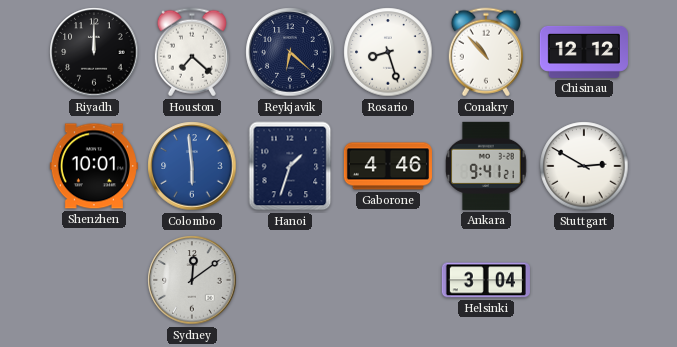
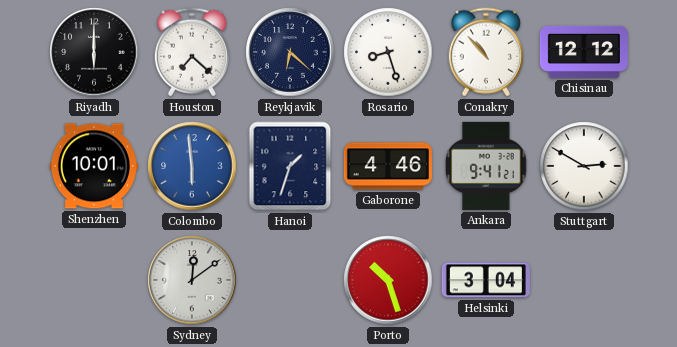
Riyadh: 12:00 -> 6:00 (94, 52)
Porto: none -> 10:27 (388, 280)
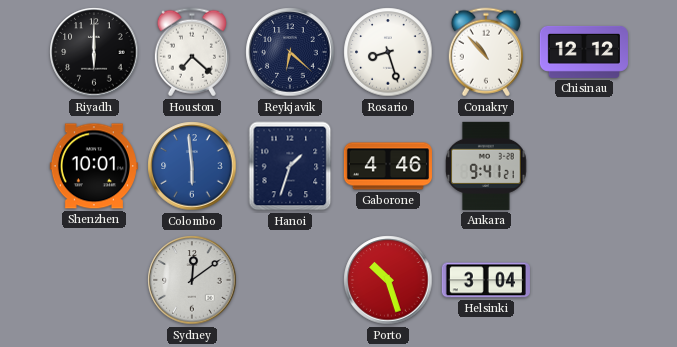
Stuttgart: 2:50 -> none (584, 166)
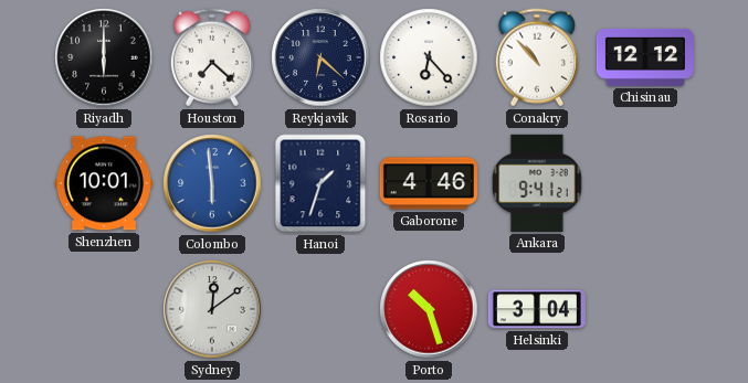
Rosario: 8:27 -> 6:23 (429, 57)
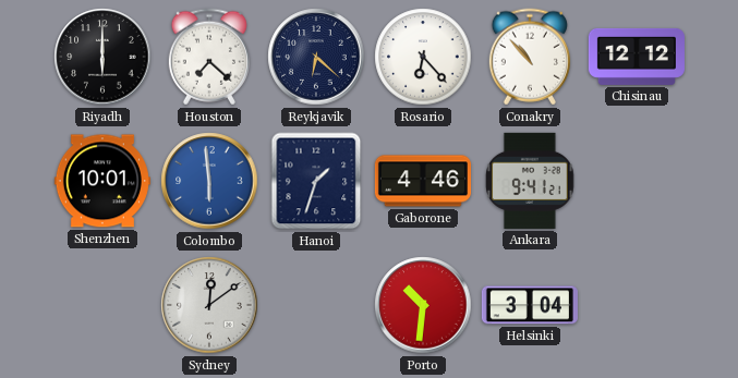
Porto: 10:27 -> 10:31 (423, 305)
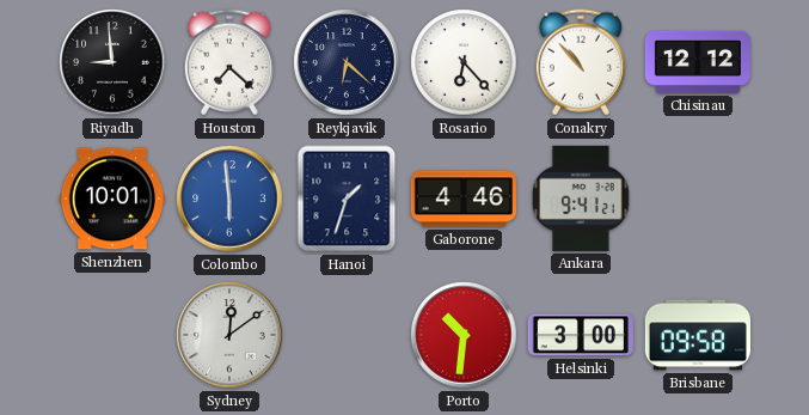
Riyadh: 6:00 -> 8:59 (112, 62)
Helsinki: 3:04 -> 3:00 (581, 335)
Brisbane: none -> 09:58 (698, 335)
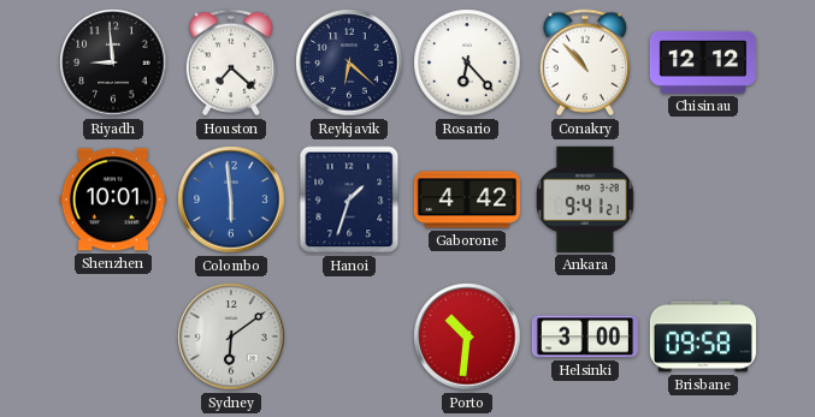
Gaborone: 4:46 -> 4:42 (467, 199)
Sydney: 12:09 -> 6:09 (231, 336)
